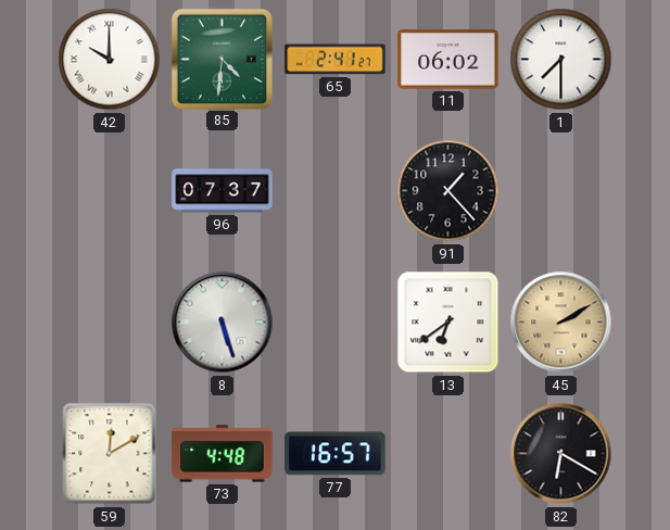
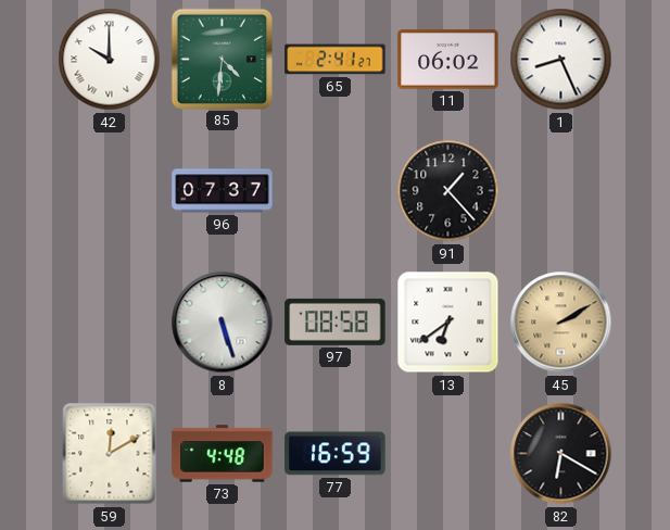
1: 7:30 -> 8:26 (561, 60)
97: none -> 08:58 (336, 321)
77: 16:57 -> 16:59 (336, 454)
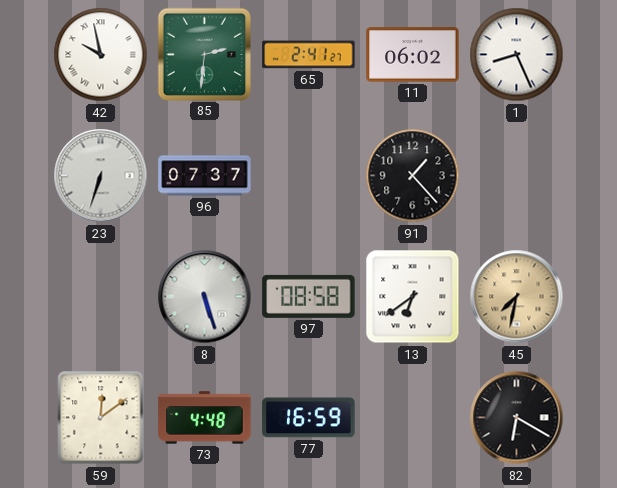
42: 10:00 -> 9:58 (101, 55)
85: 4:31 -> 2:31 (204, 54)
23: none -> 6:33 (101, 176)
45: 2:10 -> 7:32 (517, 297)
59: 12:10 -> 12:09 (101, 418)
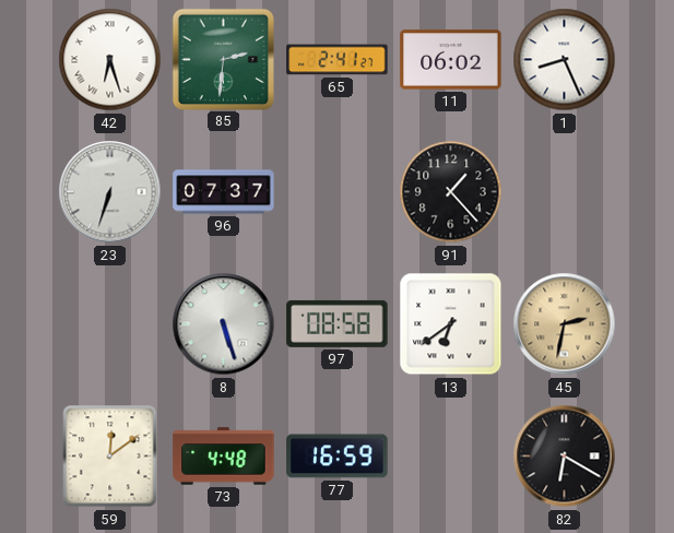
42: 9:58 -> 6:27 (110, 60)
45: 7:32 -> 2:32 (565, 324)
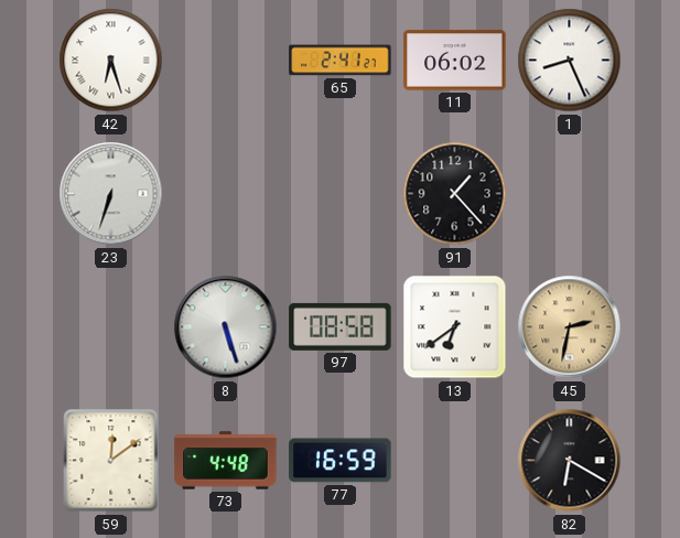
85: 2:31 -> none (223, 59)
96: 07:37 -> none (224, 192)
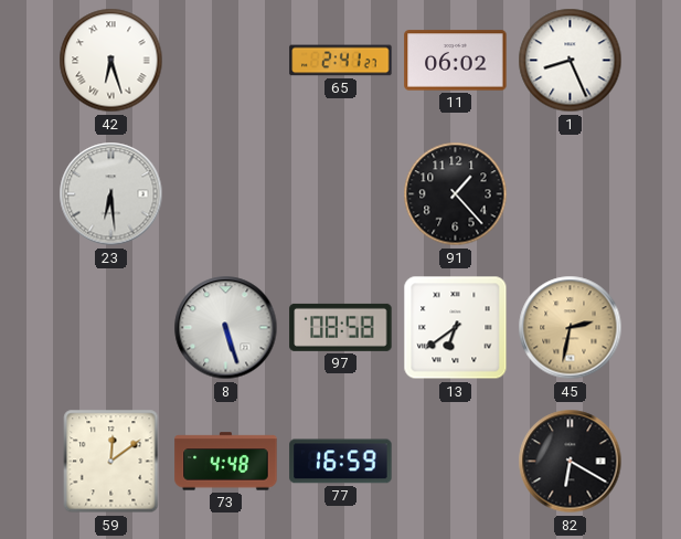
23: 6:33 -> 6:29 (111, 194)
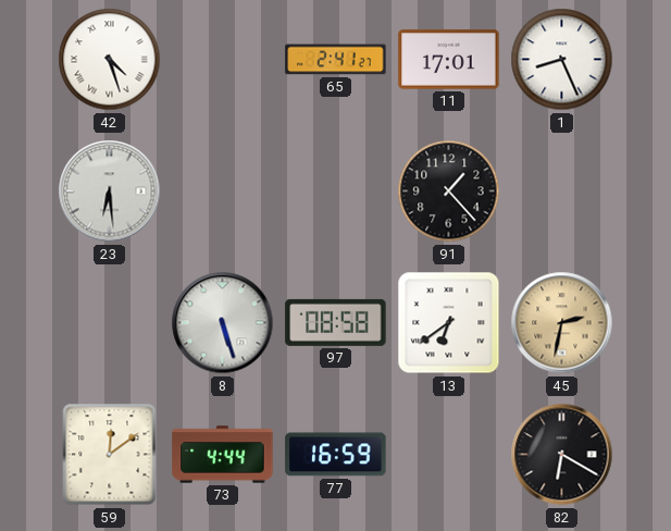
42: 6:27 -> 4:27 (110, 60)
11: 06:02 -> 17:01 (449, 60)
73: 4:48 -> 4:44 (223, 455)
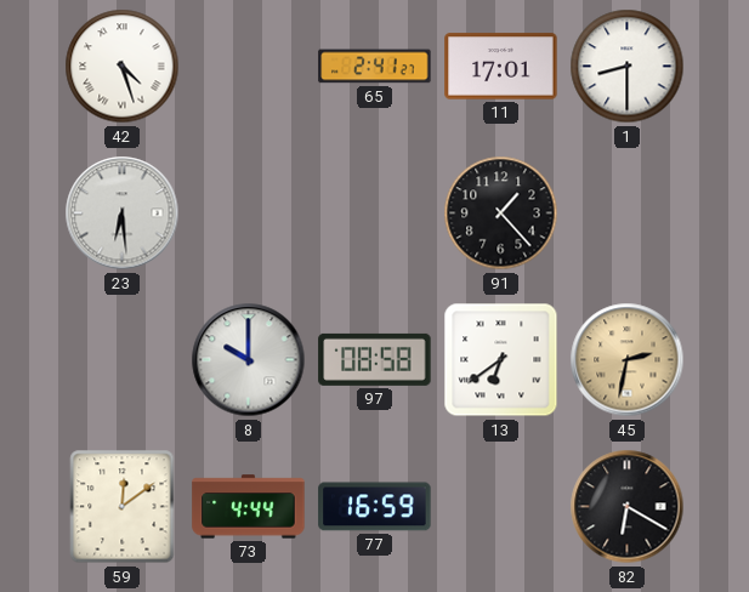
1: 8:26 -> 8:30 (628, 67)
8: 5:27 -> 10:00 (249, 360)
